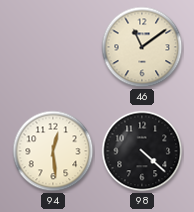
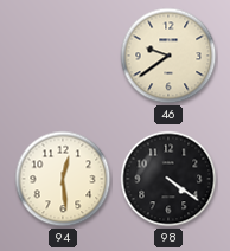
46: 11:09 -> 9:39 (168, 56)
98: 4:22 -> 4:21 (168, 179)
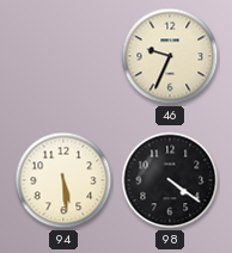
46: 9:39 -> 9:34 (170, 56)
94: 12:29 -> 5:29 (63, 180)
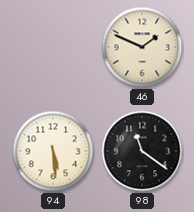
46: 9:34 -> 1:49 (142, 47)
98: 4:21 -> 11:21 (142, 151)
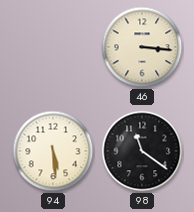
46: 1:49 -> 3:16 (142, 47)
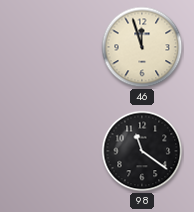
46: 3:16 -> 11:57 (142, 47)
94: 5:29 -> none (53, 151)
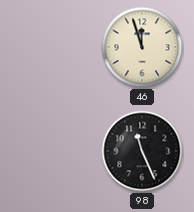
98: 11:21 -> 11:26 (142, 151)
